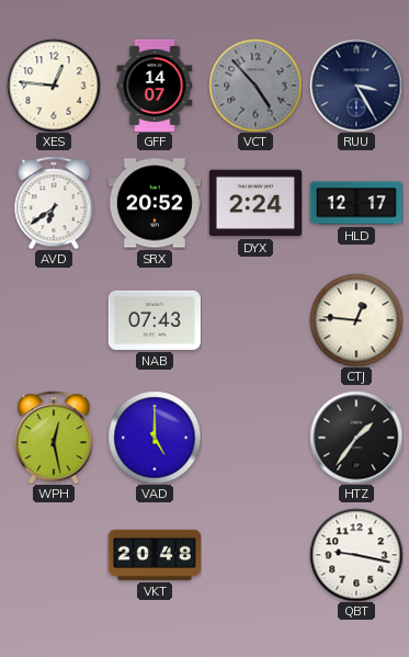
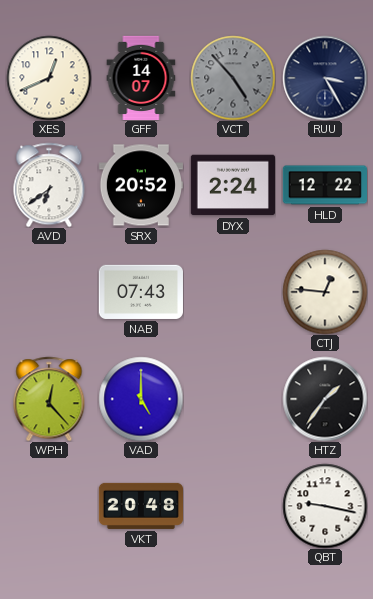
XES: 12:46 -> 12:41 (49, 78)
HLD: 12:17 -> 12:22 (324, 185)
WPH: 12:28 -> 12:23 (49, 399)
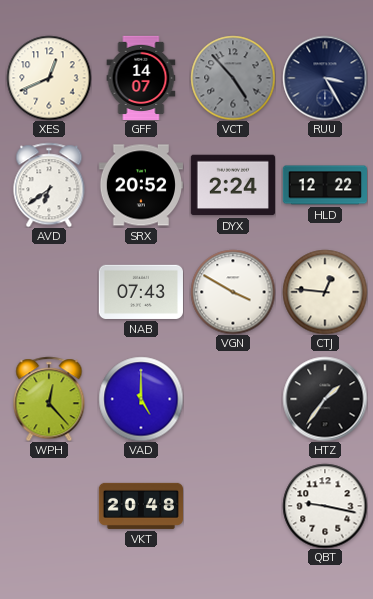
VGN: none -> 3:50 (233, 292)
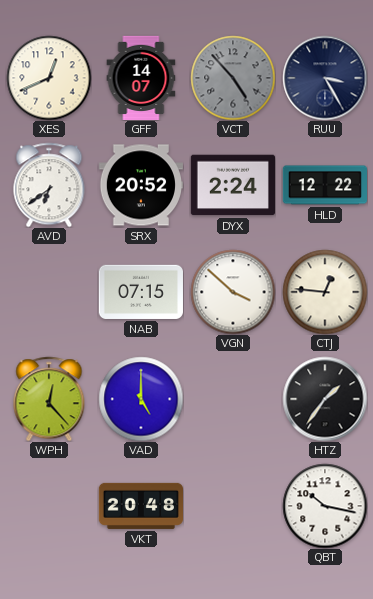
NAB: 07:43 -> 07:15 (141, 292)
VGN: 3:50 -> 3:52 (233, 292)
QBT: 9:17 -> 10:17 (325, 506)
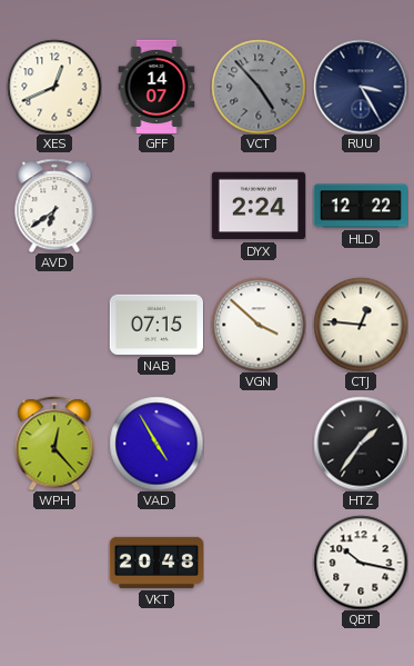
SRX: 20:52 -> none (140, 185)
VAD: 5:00 -> 4:55 (156, 444)
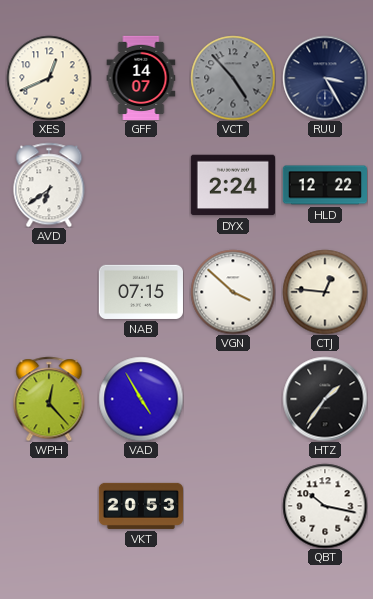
VKT: 20:48 -> 20:53 (140, 506)
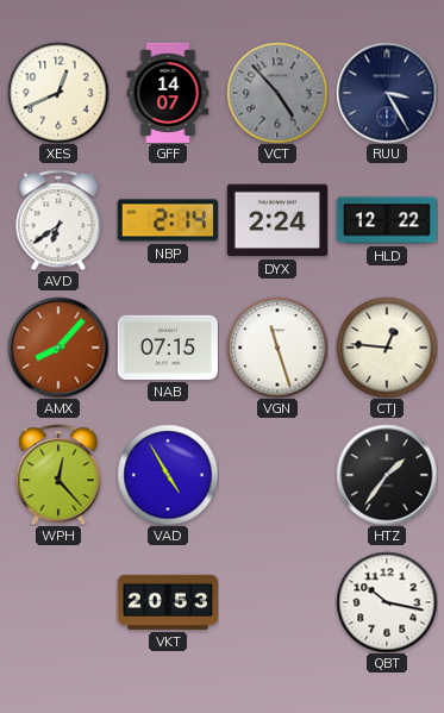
NBP: none -> 2:14 (168, 220)
AMX: none -> 8:07 (58, 348)
VGN: 3:52 -> 11:27 (277, 348)
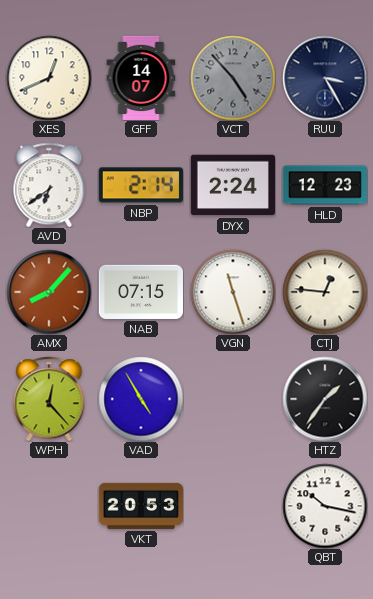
HLD: 12:22 -> 12:23 (324, 185)
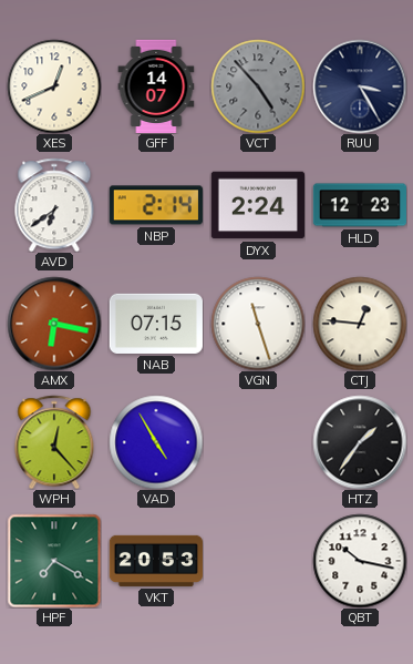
AMX: 8:07 -> 6:17 (54, 324)
HPF: none -> 7:20 (54, 561)
